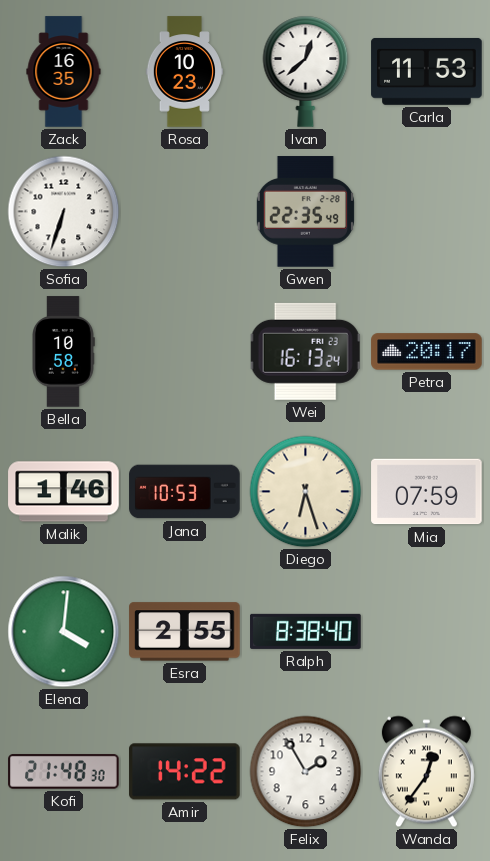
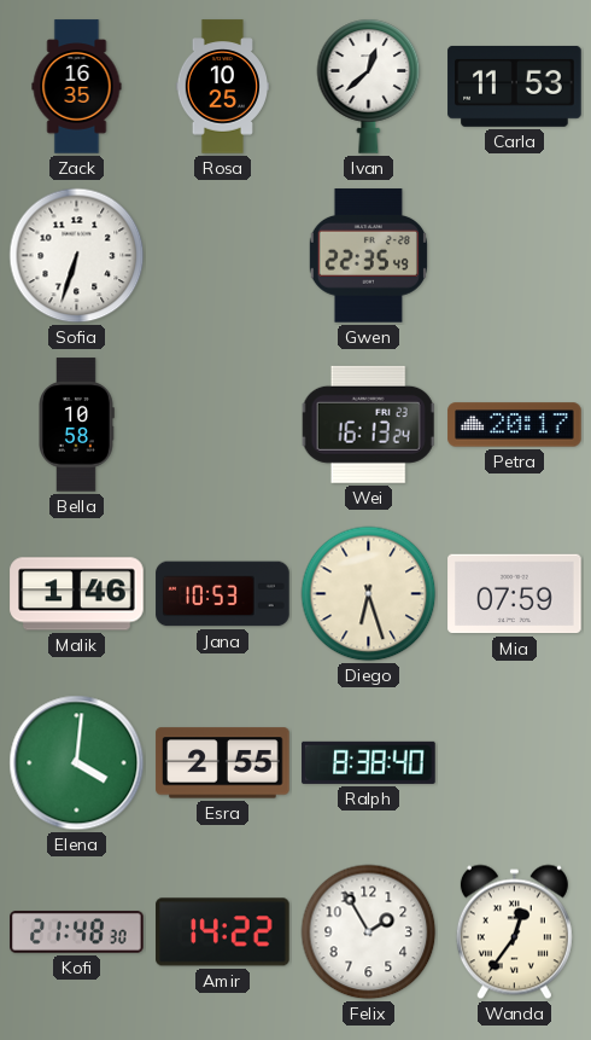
Rosa: 10:23 -> 10:25 (222, 87)
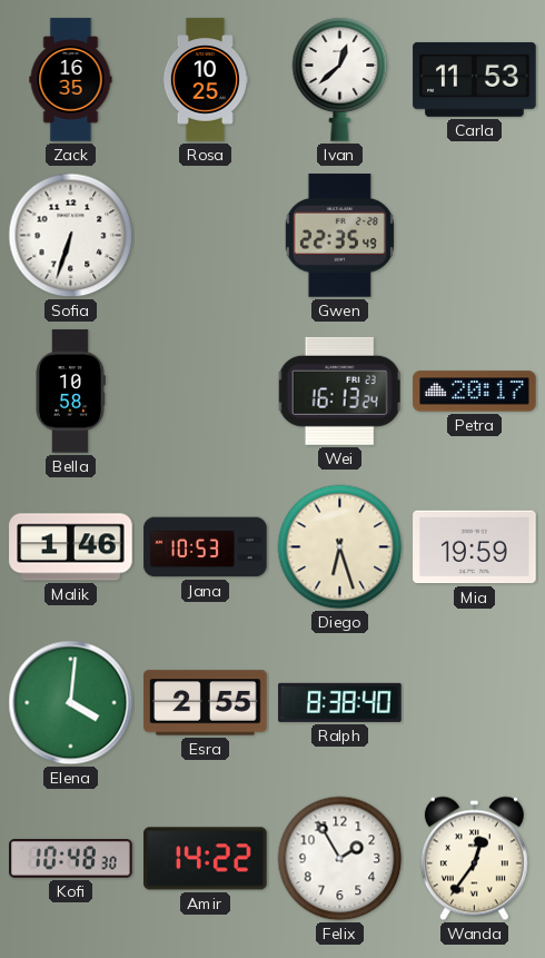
Mia: 07:59 -> 19:59 (475, 547)
Kofi: 21:48 -> 10:48 (71, 859)
